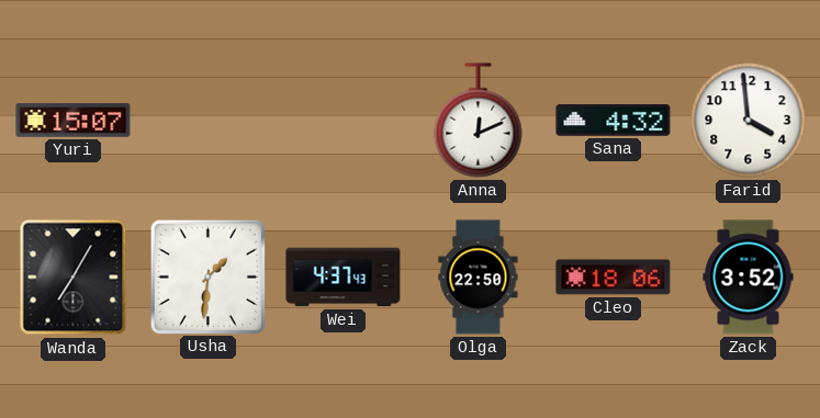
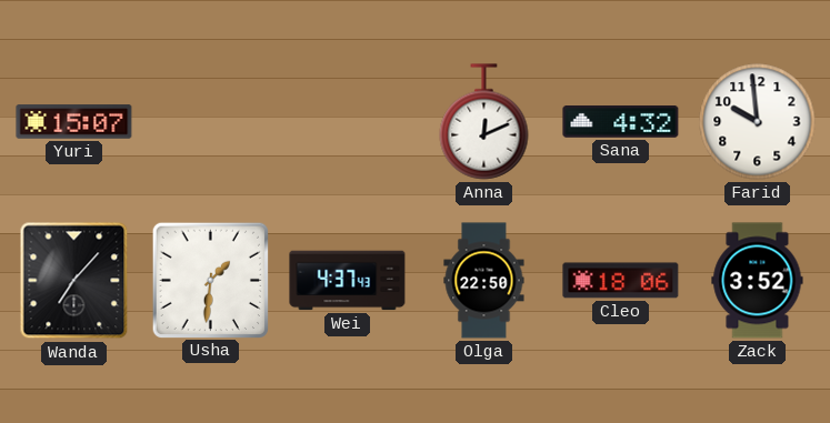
Farid: 3:59 -> 9:59 (758, 122)
Wanda: 7:05 -> 7:07 (74, 281)
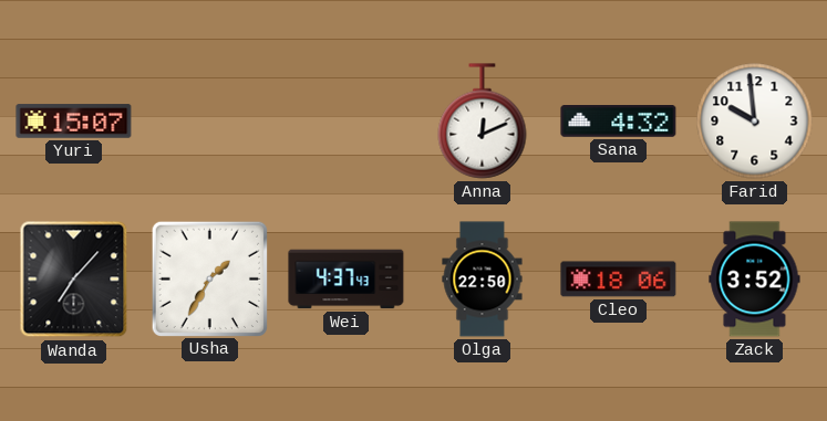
Usha: 1:31 -> 1:35 (209, 278)
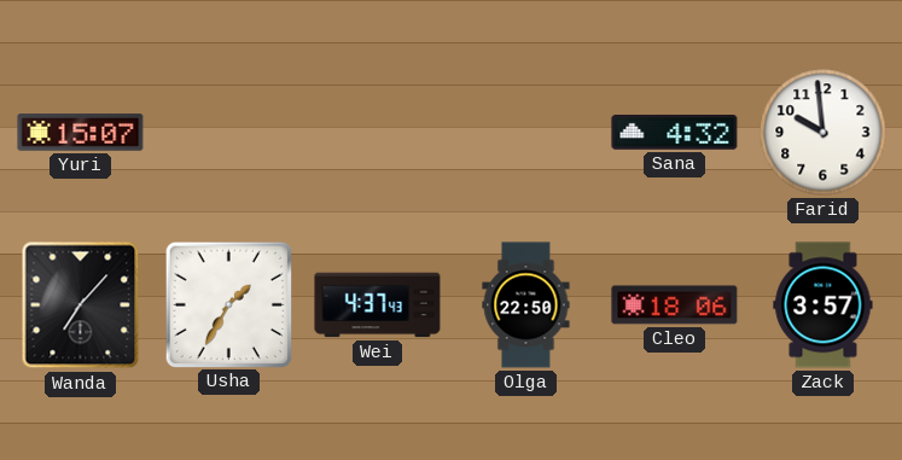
Anna: 12:11 -> none (483, 122)
Zack: 3:52 -> 3:57 (824, 305)
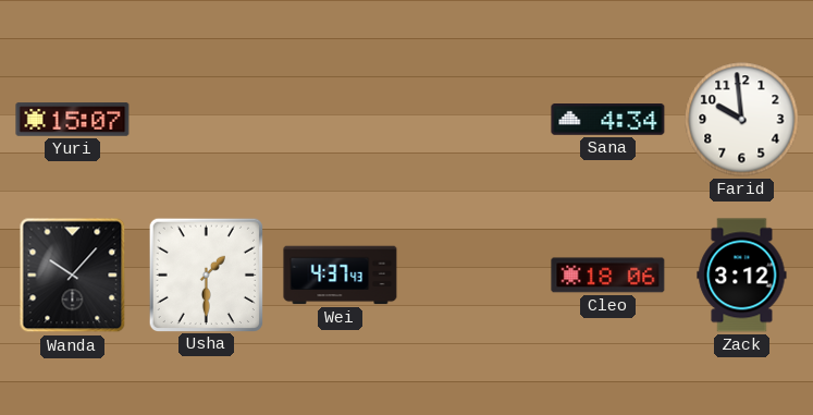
Sana: 4:32 -> 4:34 (608, 120)
Wanda: 7:07 -> 10:07 (73, 276)
Usha: 1:35 -> 1:30 (206, 274)
Olga: 22:50 -> none (526, 305)
Zack: 3:57 -> 3:12 (742, 276)
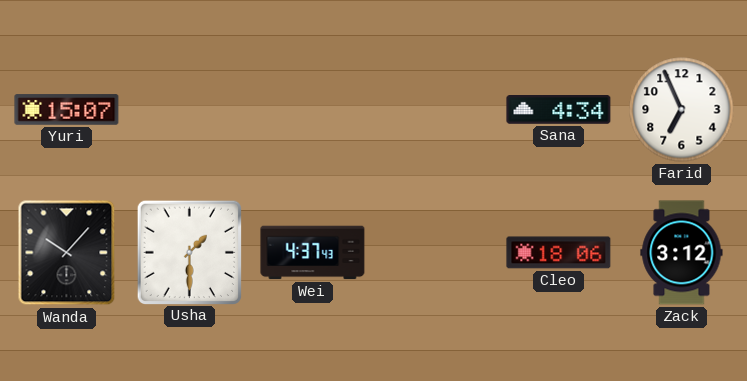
Farid: 9:59 -> 6:56 (682, 110)
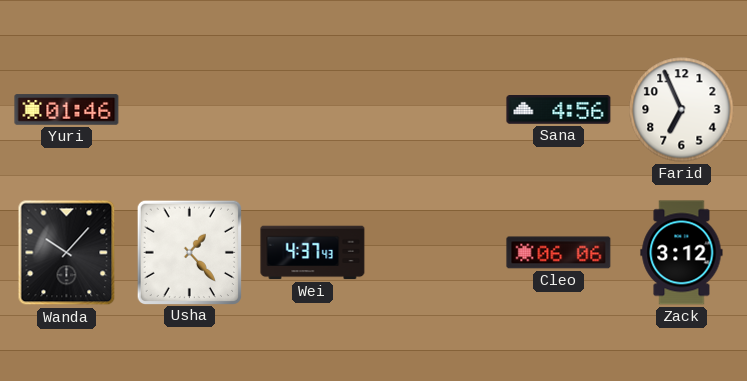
Yuri: 15:07 -> 01:46 (67, 110)
Sana: 4:34 -> 4:56 (559, 110)
Usha: 1:30 -> 1:23 (189, 252)
Cleo: 18:06 -> 06:06 (559, 253)
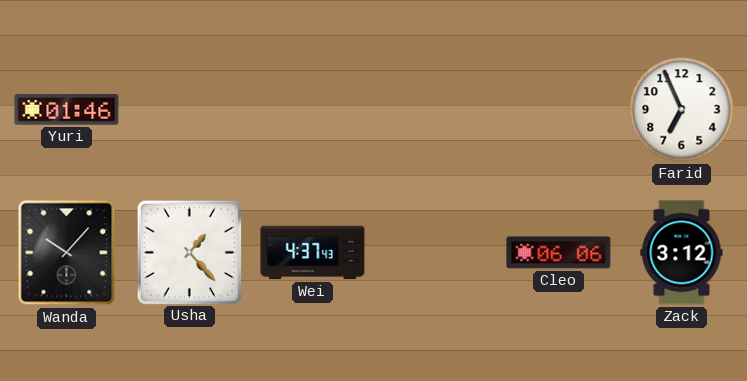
Sana: 4:56 -> none (559, 110)
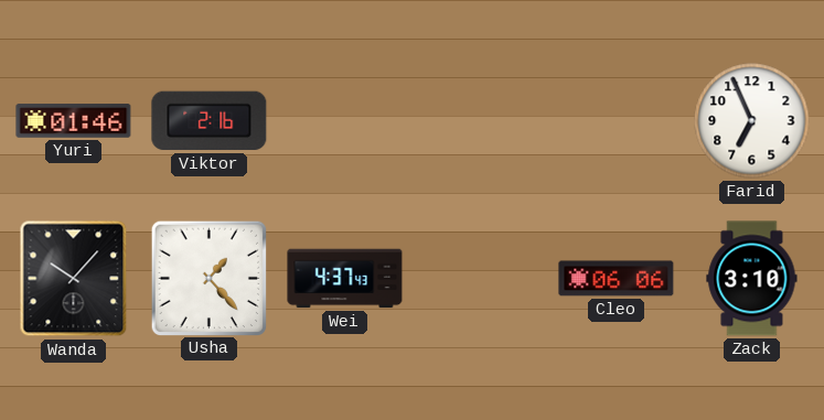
Viktor: none -> 2:16 (210, 121)
Zack: 3:12 -> 3:10 (752, 279)
